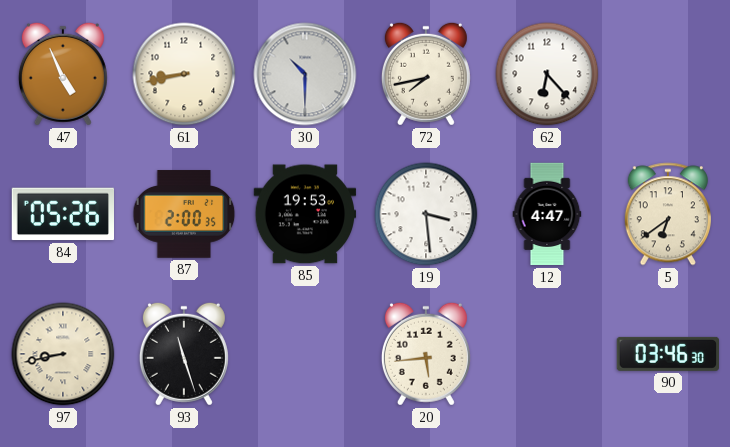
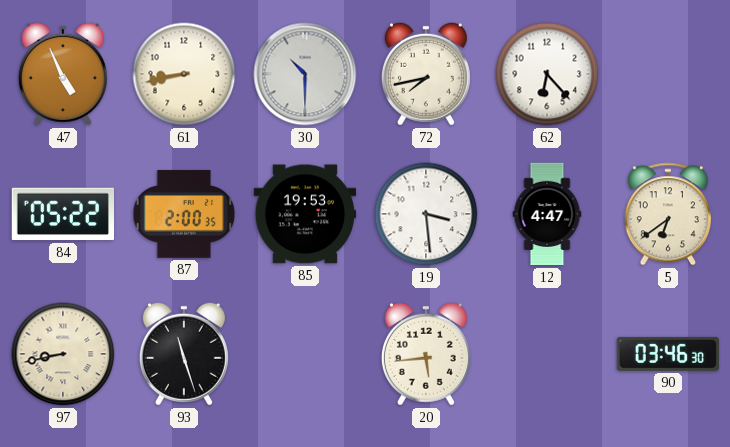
84: 05:26 -> 05:22 (62, 214)
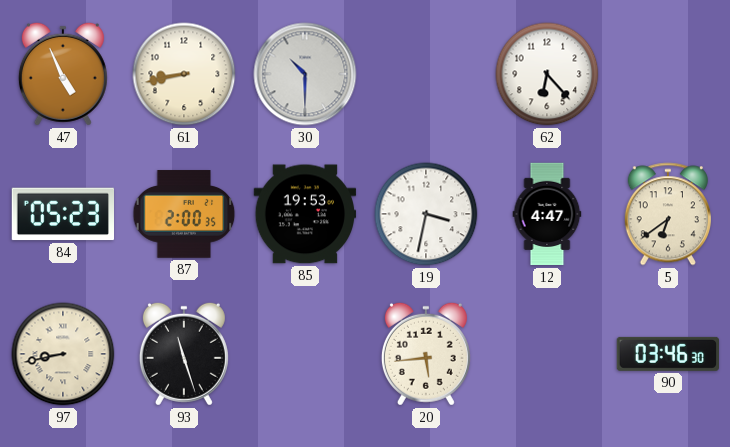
72: 7:43 -> none (426, 74)
84: 05:22 -> 05:23 (62, 214)
19: 3:29 -> 3:32 (426, 214)
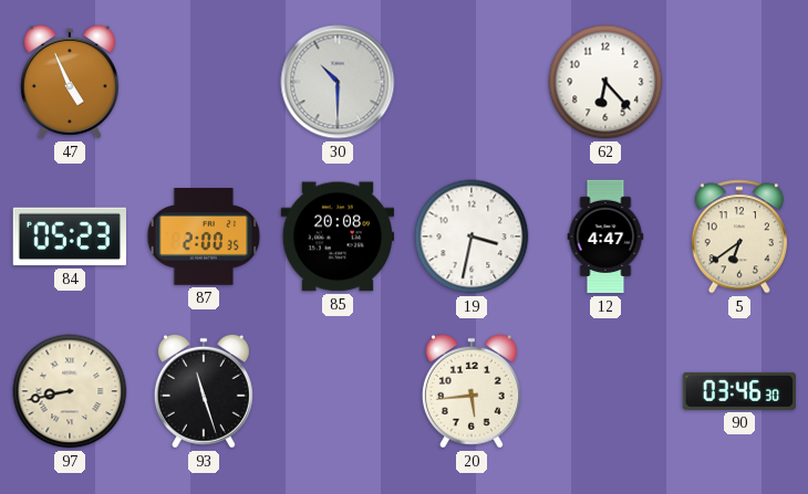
61: 8:43 -> none (184, 74)
85: 19:53 -> 20:08 (338, 237)
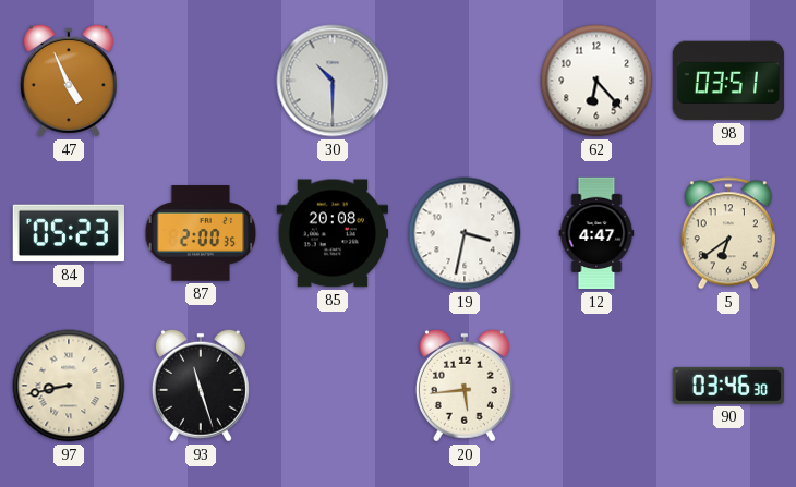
98: none -> 03:51 (728, 81)
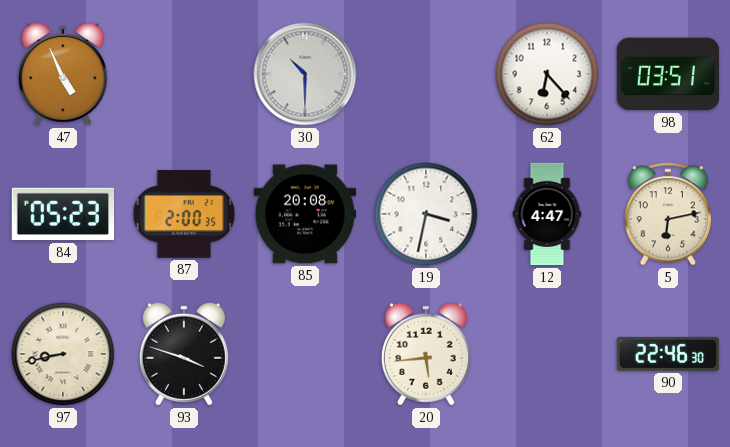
5: 6:39 -> 6:13 (668, 214)
93: 11:27 -> 3:48 (184, 354)
90: 03:46 -> 22:46 (667, 354)
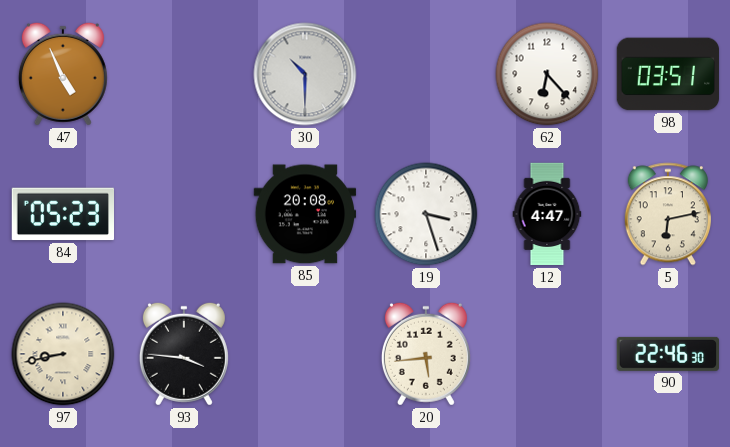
87: 2:00 -> none (184, 214)
19: 3:32 -> 3:27 (426, 214)
93: 3:48 -> 3:46 (184, 354)
